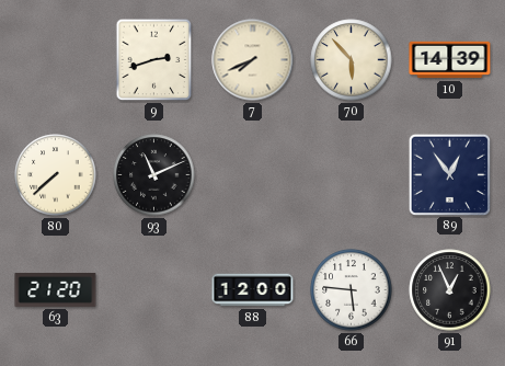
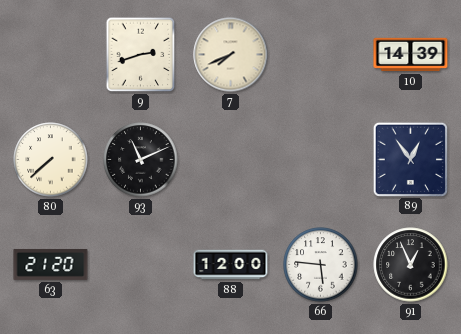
70: 5:53 -> none (352, 60)
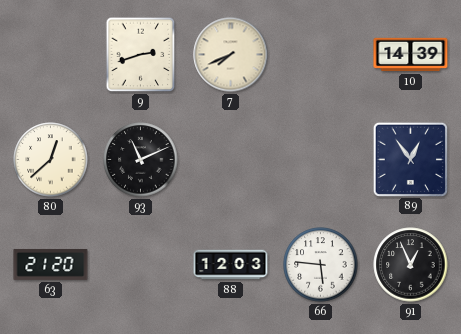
80: 7:38 -> 12:38 (51, 160)
88: 12:00 -> 12:03 (231, 265)
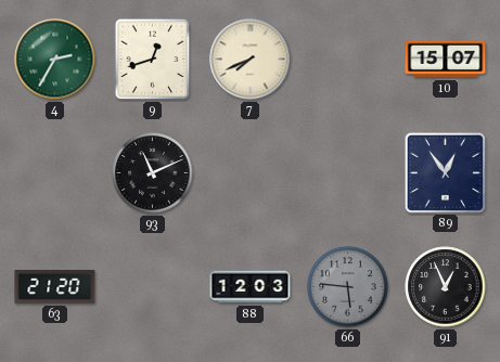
4: none -> 2:35 (55, 60)
9: 2:42 -> 12:42 (153, 60)
10: 14:39 -> 15:07 (446, 60)
80: 12:38 -> none (51, 160)
66 dial: white -> grey (348, 287)
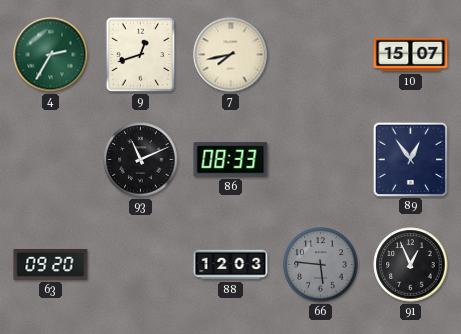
7: 7:41 -> 7:43 (231, 55)
86: none -> 08:33 (231, 160)
63: 21:20 -> 09:20 (51, 264)
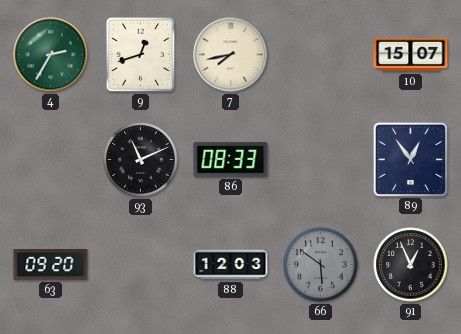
66: 5:46 -> 5:51 (321, 265)
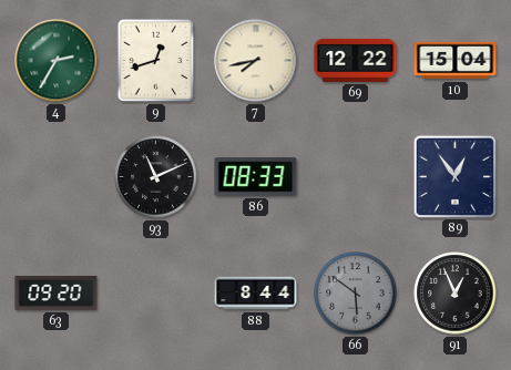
69: none -> 12:22 (356, 60)
10: 15:07 -> 15:04 (456, 61)
88: 12:03 -> 8:44 (256, 294)
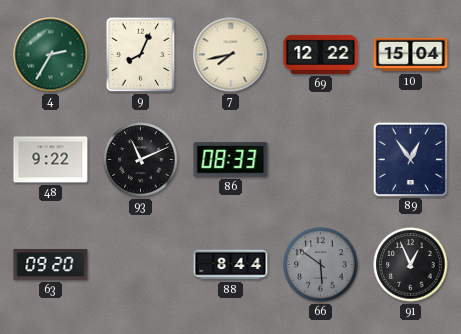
9: 12:42 -> 8:04 (141, 55)
48: none -> 9:22 (51, 160)
